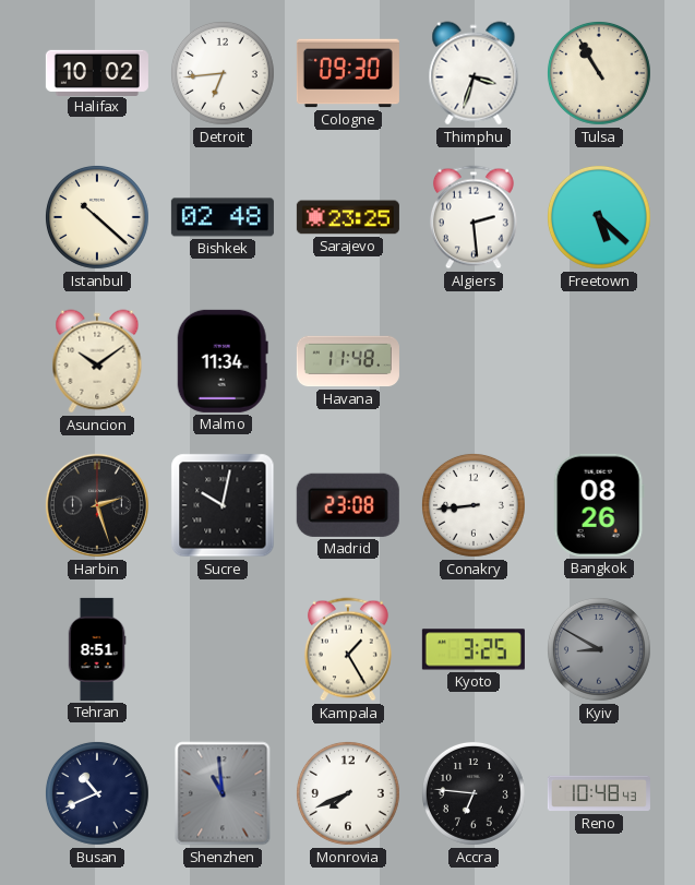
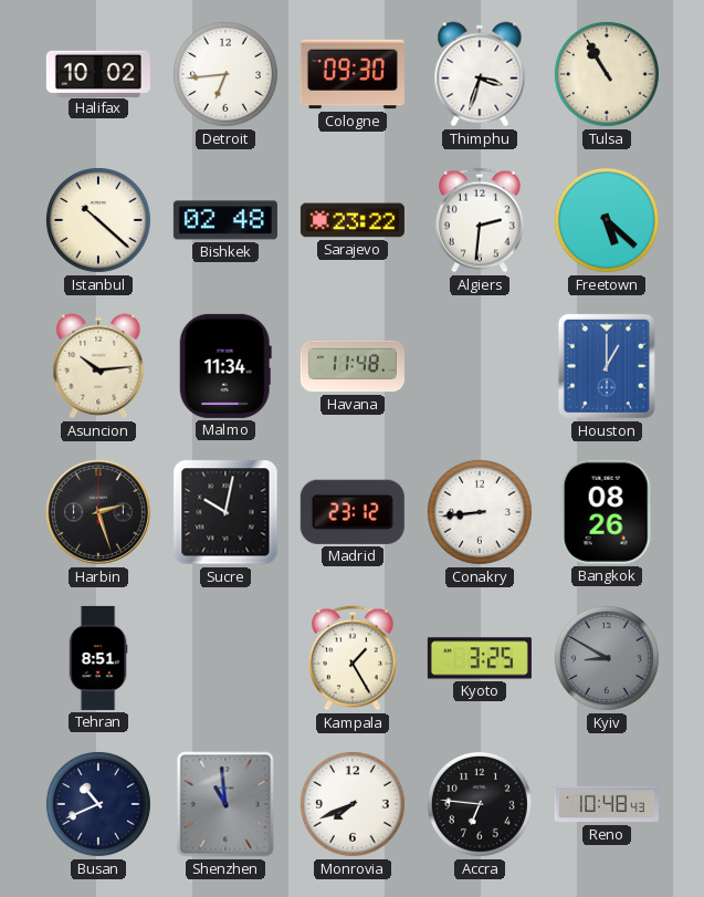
Sarajevo: 23:25 -> 23:22 (353, 220)
Algiers: 2:29 -> 2:31 (480, 220)
Asuncion: 10:09 -> 10:14 (98, 366)
Houston: none -> 1:00 (607, 366)
Madrid: 23:08 -> 23:12 (353, 512)
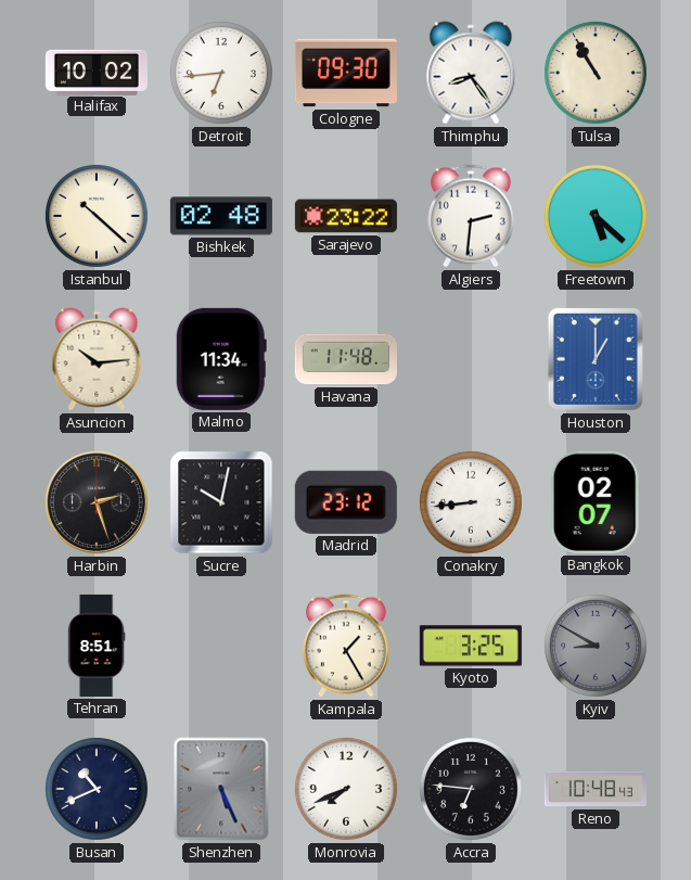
Thimphu: 3:33 -> 8:24 (471, 73)
Bangkok: 08:26 -> 02:07 (596, 502)
Shenzhen: 10:59 -> 5:26 (221, 789)
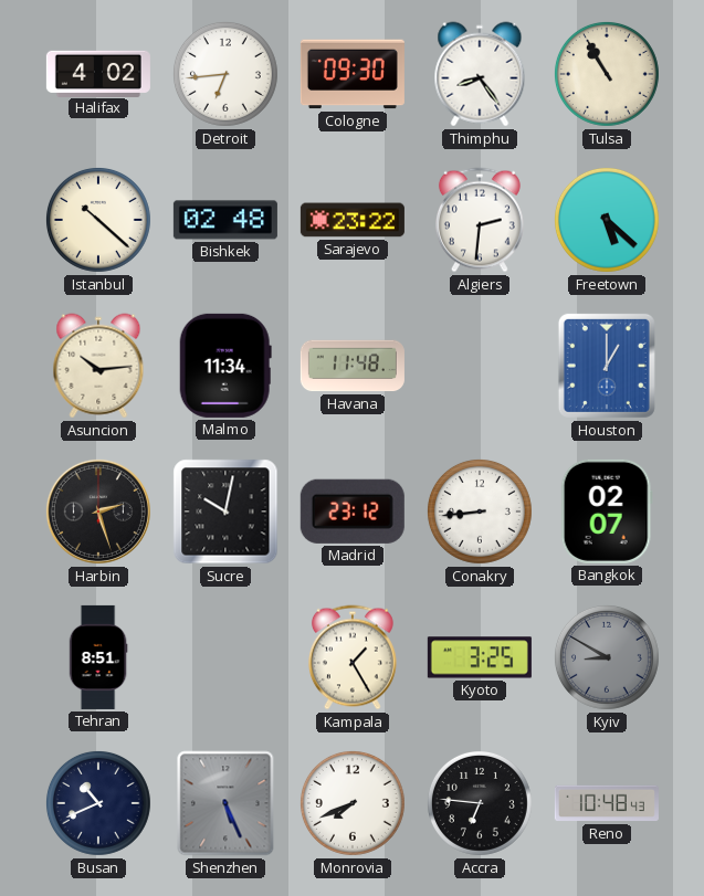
Halifax: 10:02 -> 4:02 (98, 73)
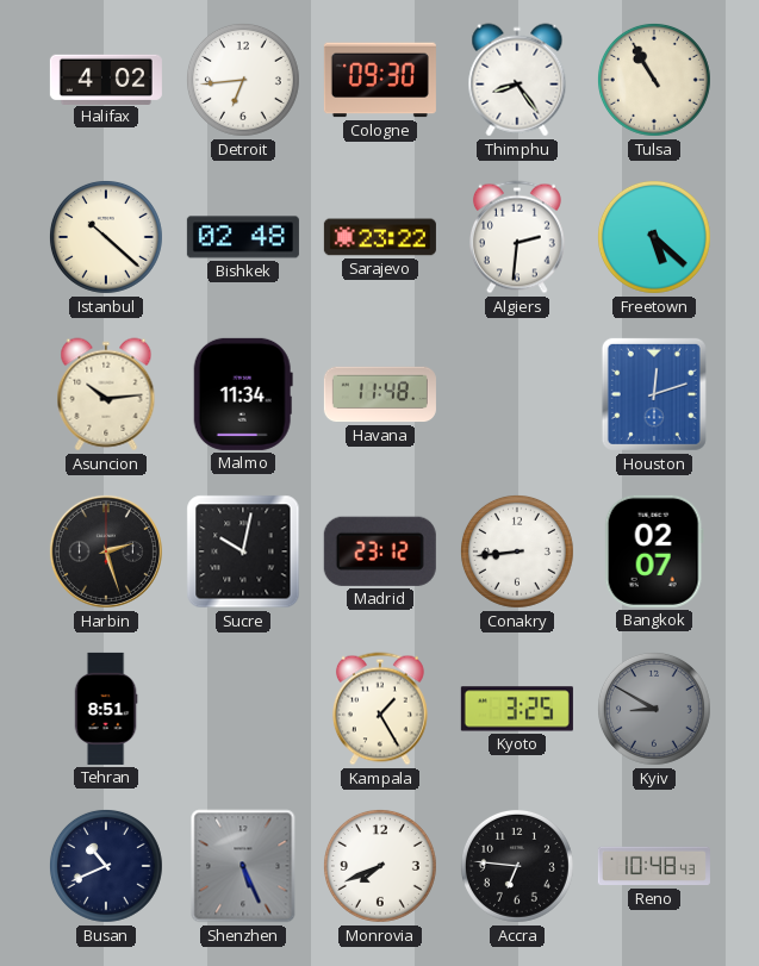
Houston: 1:00 -> 12:12 (654, 394)
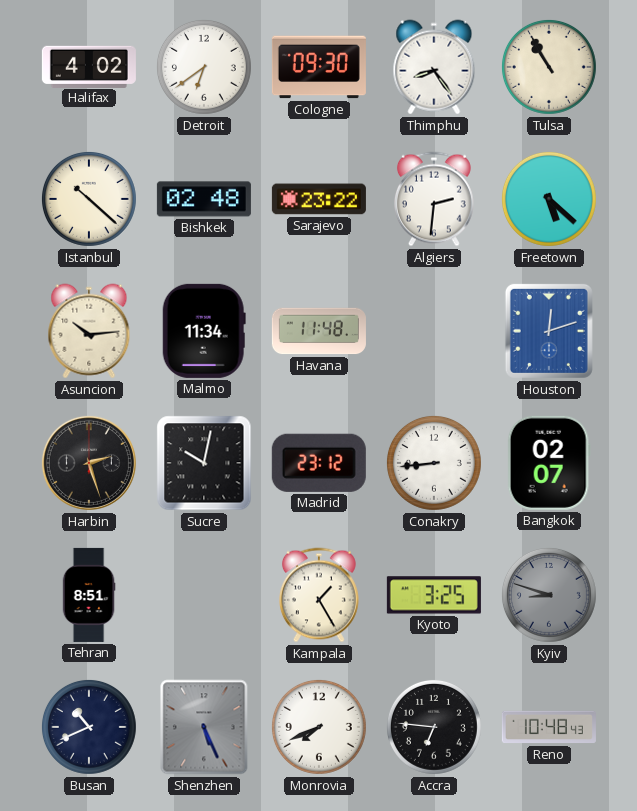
Detroit: 6:44 -> 6:39 (204, 67)
Kyiv: 8:50 -> 8:48 (549, 595)
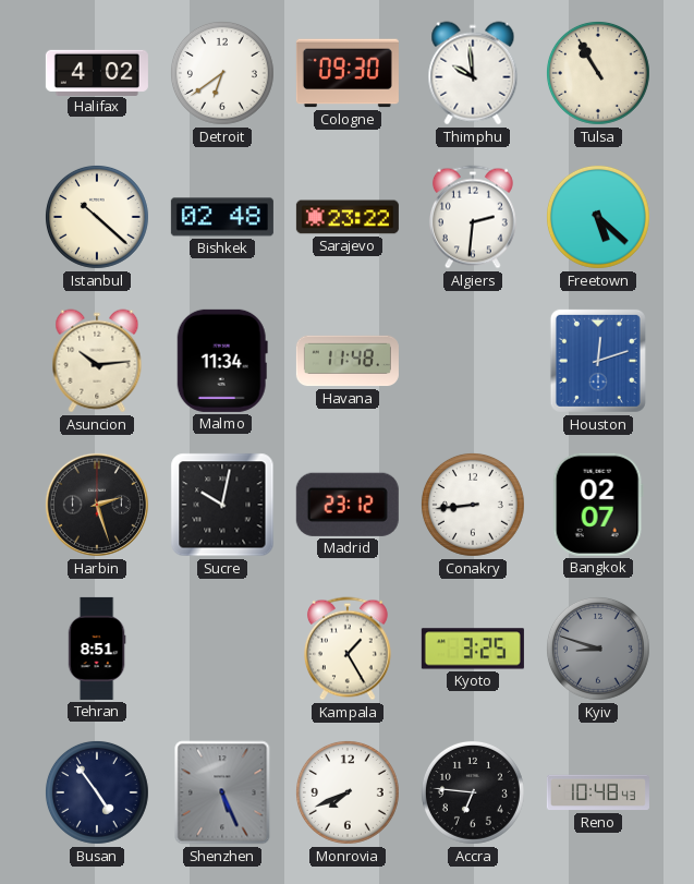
Thimphu: 8:24 -> 9:59 (473, 73)
Busan: 10:41 -> 4:54 (97, 792)
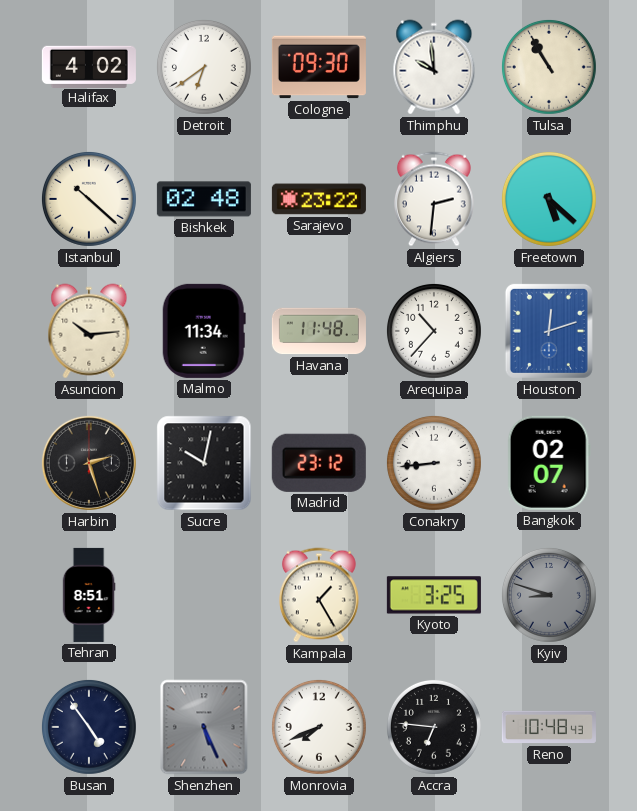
Arequipa: none -> 10:37 (434, 331)
